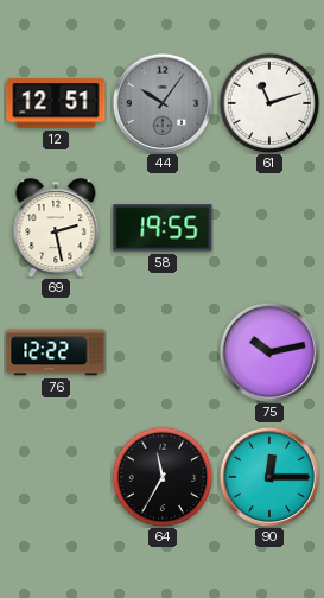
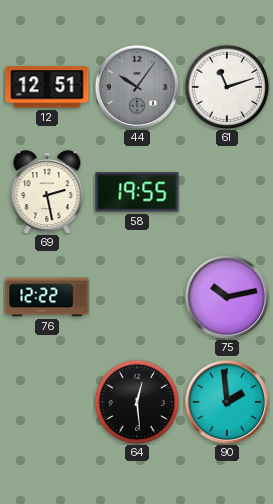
64: 11:35 -> 12:29 (137, 402)
90: 12:15 -> 1:59 (226, 401)
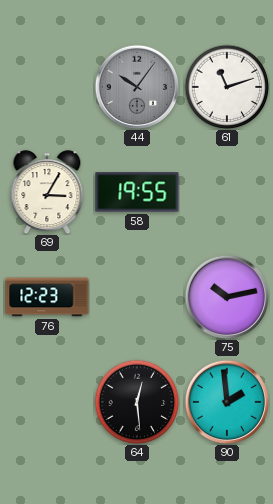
12: 12:51 -> none (47, 87)
69: 2:28 -> 3:05 (47, 192)
76: 12:22 -> 12:23 (47, 297)
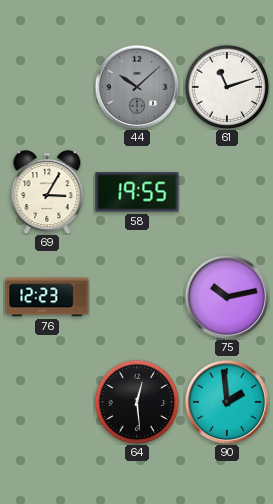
44: 10:06 -> 10:08 (136, 86)
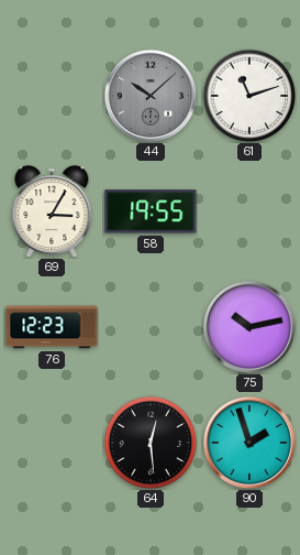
90: 1:59 -> 1:57 (248, 442)
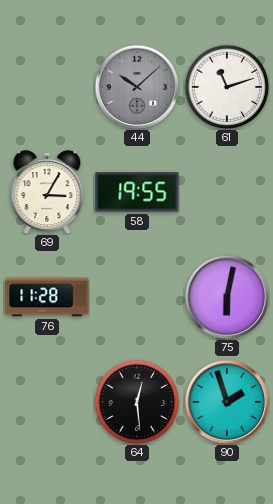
76: 12:23 -> 11:28 (47, 297)
75: 10:13 -> 6:02 (226, 296)
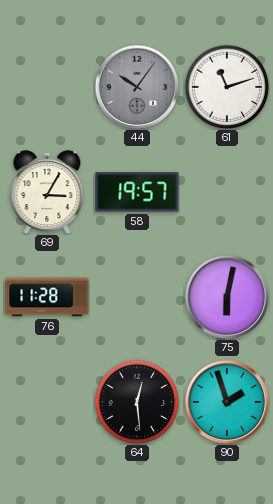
44: 10:08 -> 10:06 (136, 86)
58: 19:55 -> 19:57 (137, 192)
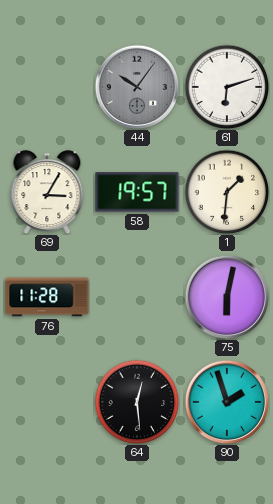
61: 11:12 -> 6:12 (227, 87)
1: none -> 1:31 (227, 192)
